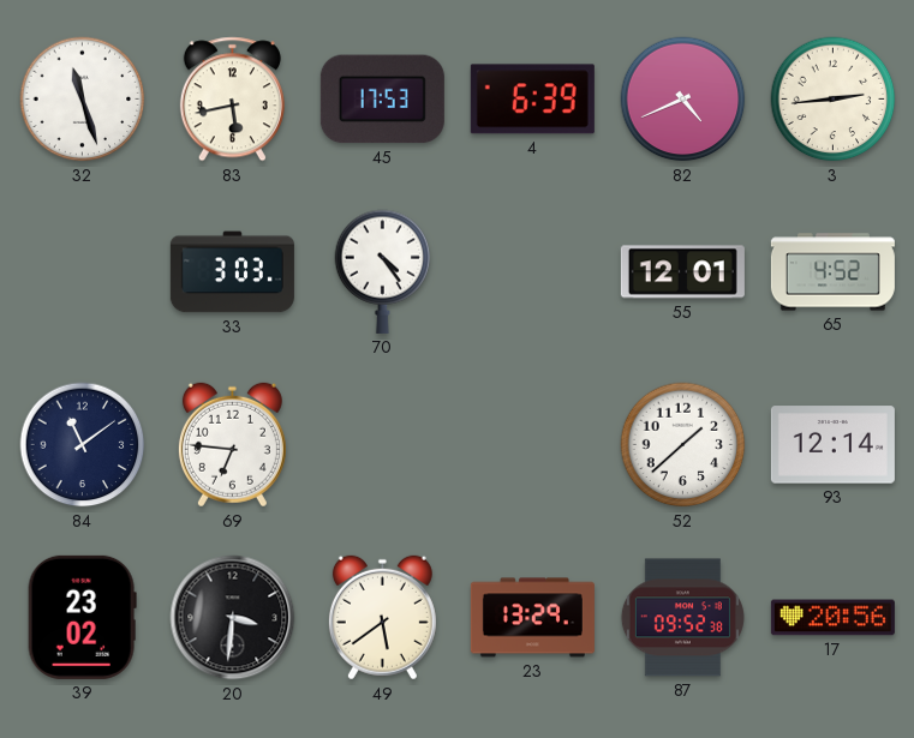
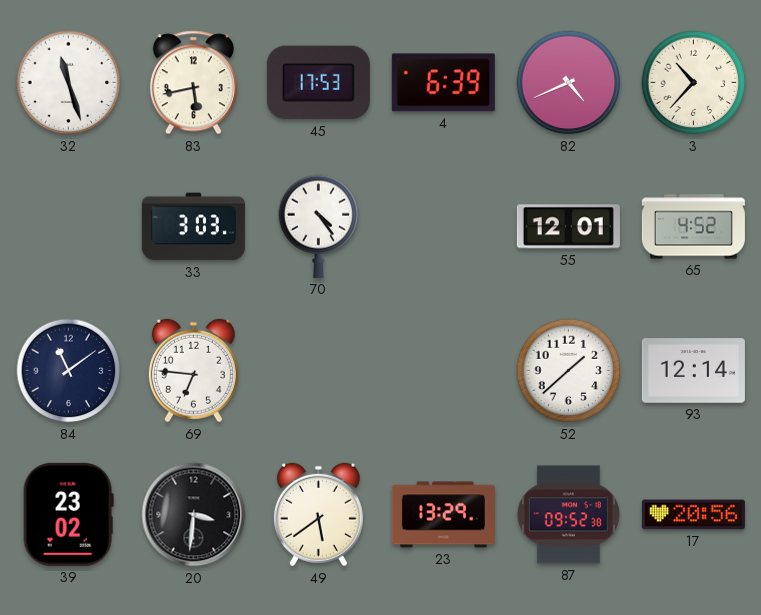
3: 2:44 -> 10:37 (694, 83)
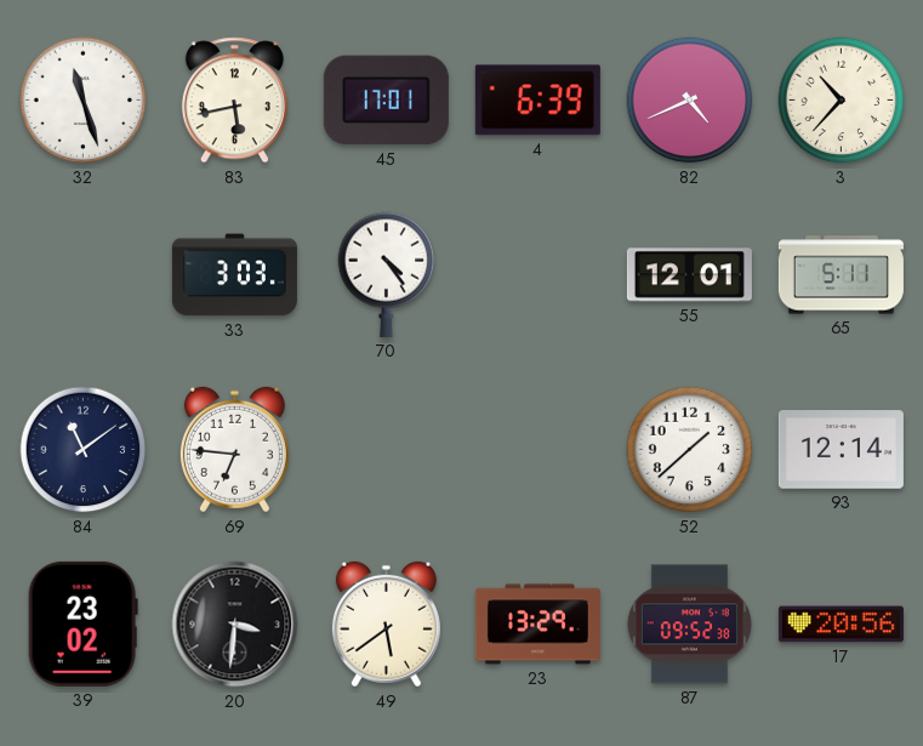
45: 17:53 -> 17:01 (386, 101)
65: 4:52 -> 5:11 (841, 275)
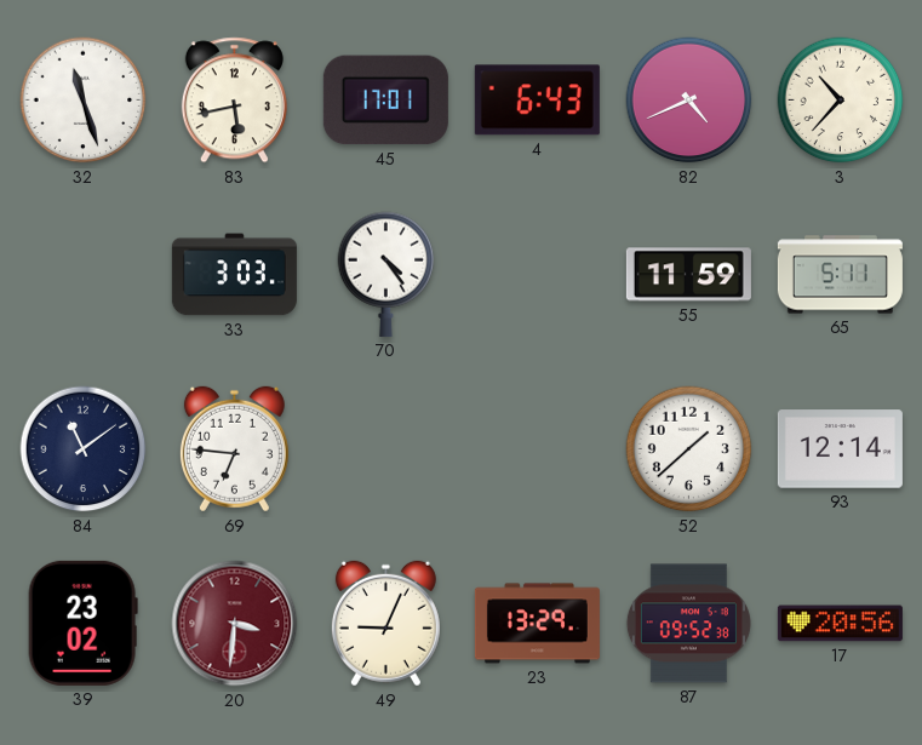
4: 6:39 -> 6:43 (537, 101)
55: 12:01 -> 11:59 (688, 275)
20 dial: black -> burgundy (235, 624)
49: 5:39 -> 9:04 (385, 624)
